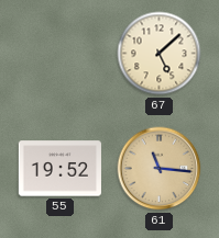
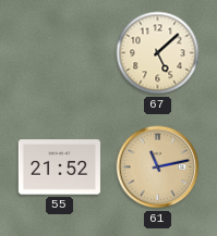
55: 19:52 -> 21:52 (59, 167)
61: 11:16 -> 11:13 (158, 167)
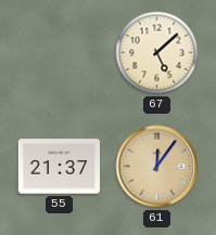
55: 21:52 -> 21:37 (59, 167)
61: 11:13 -> 12:06 (157, 167)
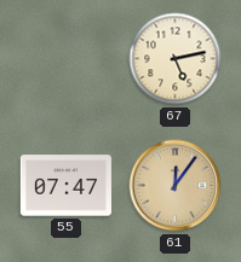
67: 5:08 -> 5:13 (176, 59)
55: 21:37 -> 07:47 (65, 186)
